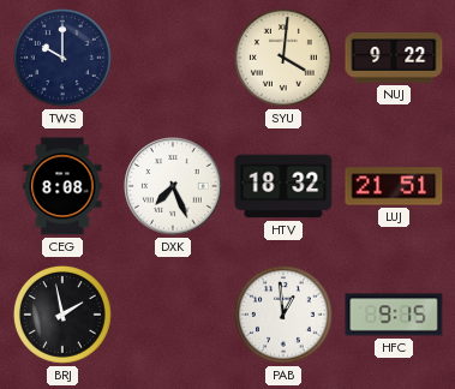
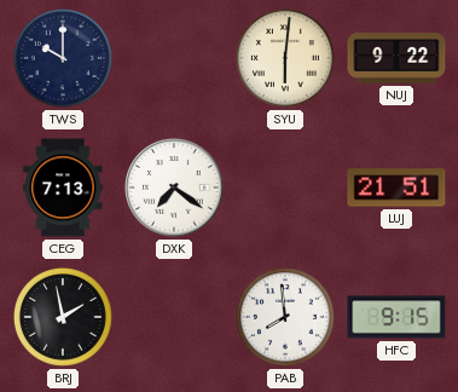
SYU: 4:01 -> 6:01 (285, 58)
CEG: 8:08 -> 7:13 (63, 188)
DXK: 7:26 -> 7:21 (174, 188)
HTV: 18:32 -> none (283, 186)
PAB: 12:59 -> 7:59 (285, 317)
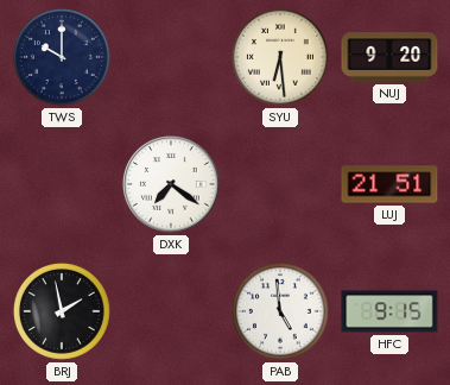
SYU: 6:01 -> 6:29 (280, 57)
NUJ: 9:22 -> 9:20 (389, 57)
CEG: 7:13 -> none (63, 188)
PAB: 7:59 -> 4:59 (280, 311)
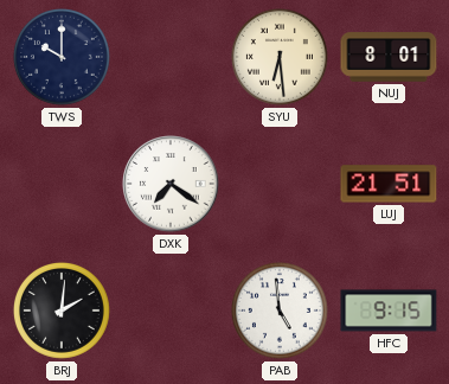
NUJ: 9:20 -> 8:01 (389, 57)
BRJ: 1:58 -> 2:01 (62, 311)
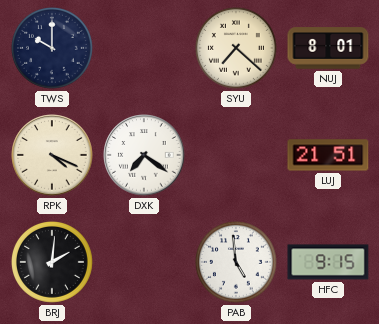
SYU: 6:29 -> 7:22 (236, 48)
RPK: none -> 4:19 (52, 155)
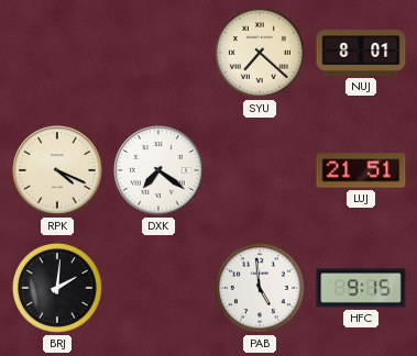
TWS: 10:00 -> none (52, 48)
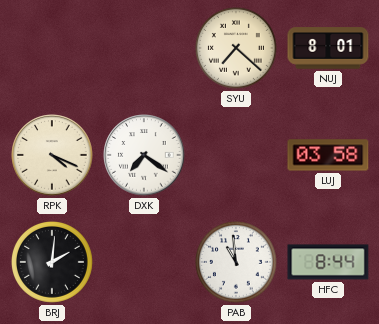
LUJ: 21:51 -> 03:58 (328, 155)
PAB: 4:59 -> 10:59 (236, 262)
HFC: 9:15 -> 8:44 (328, 262)
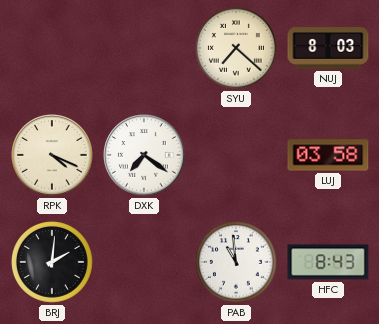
NUJ: 8:01 -> 8:03 (328, 48)
HFC: 8:44 -> 8:43 (328, 262)
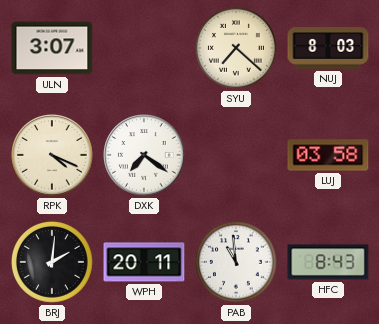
ULN: none -> 3:07 (52, 48)
WPH: none -> 20:11 (144, 262)
